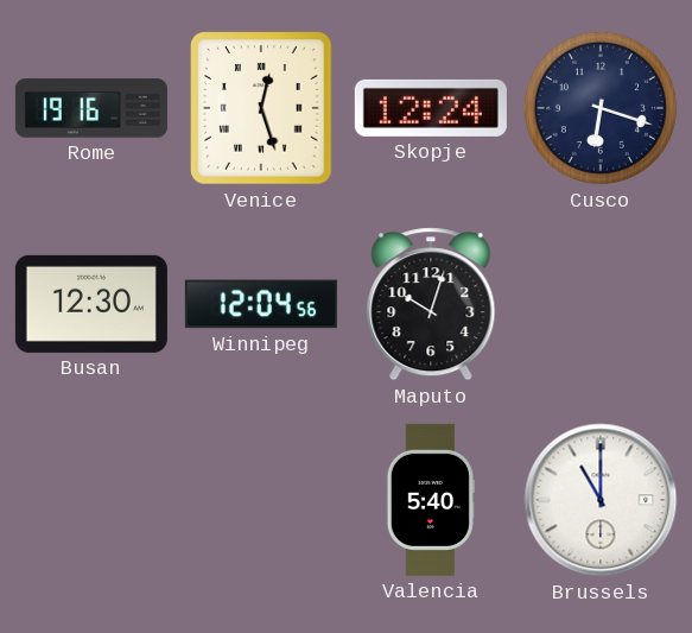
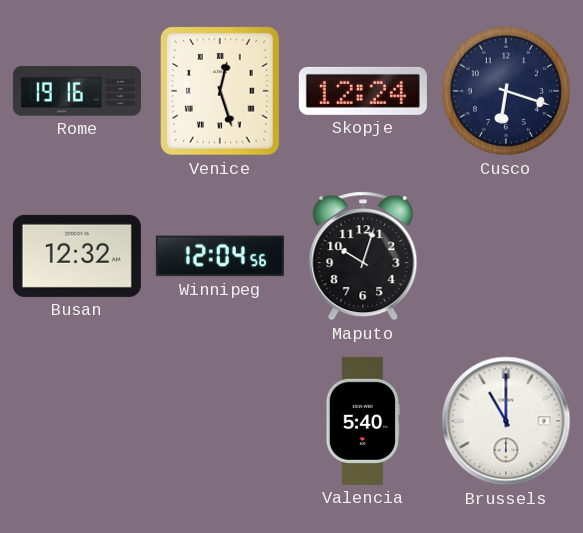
Busan: 12:30 -> 12:32 (77, 256)
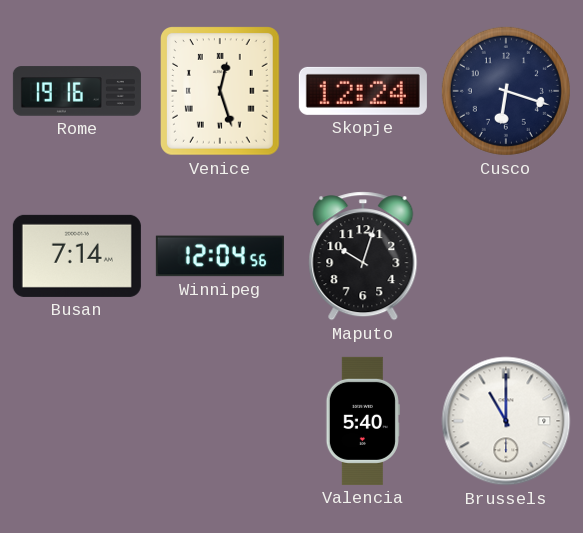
Busan: 12:32 -> 7:14 (77, 256)
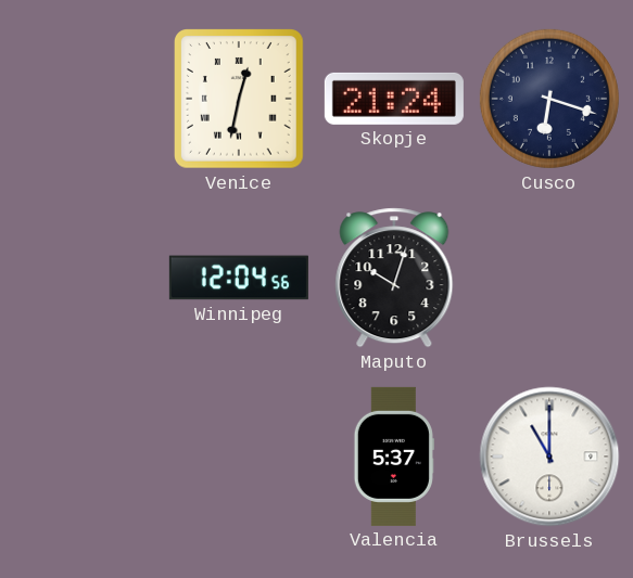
Rome: 19:16 -> none (77, 91)
Venice: 12:27 -> 12:32 (240, 100)
Skopje: 12:24 -> 21:24 (394, 99)
Busan: 7:14 -> none (77, 256)
Valencia: 5:40 -> 5:37 (394, 457)
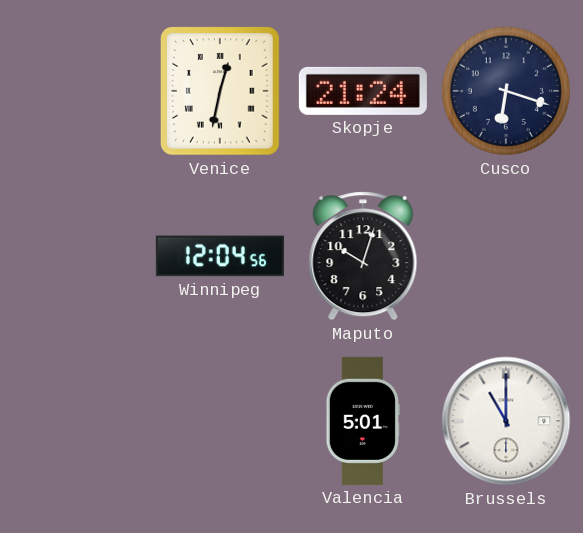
Valencia: 5:37 -> 5:01 (363, 421)
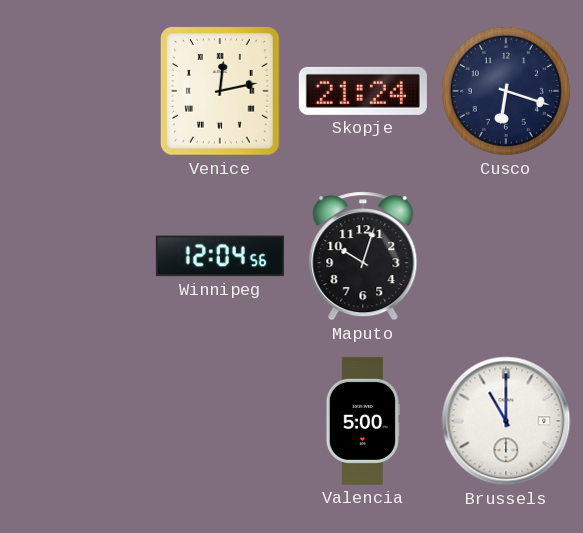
Venice: 12:32 -> 12:13 (221, 92)
Valencia: 5:01 -> 5:00 (363, 421)
